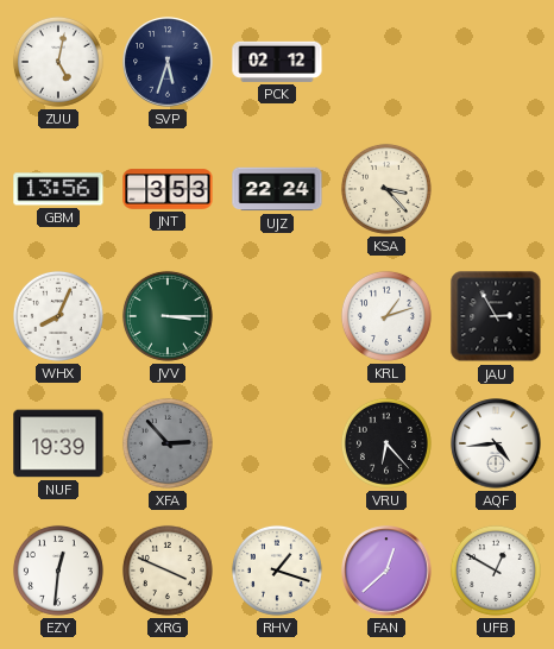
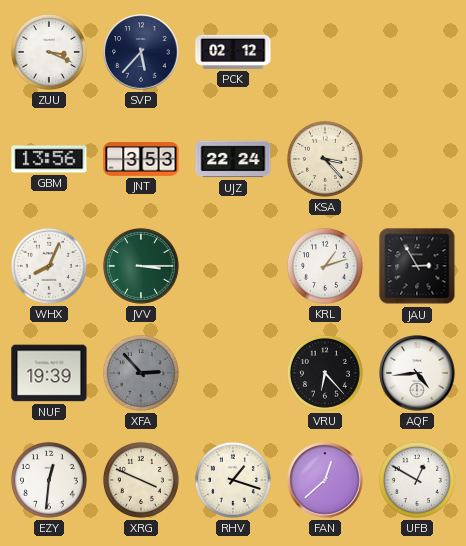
ZUU: 5:02 -> 3:19 (49, 52)
SVP: 5:33 -> 5:37 (141, 52)
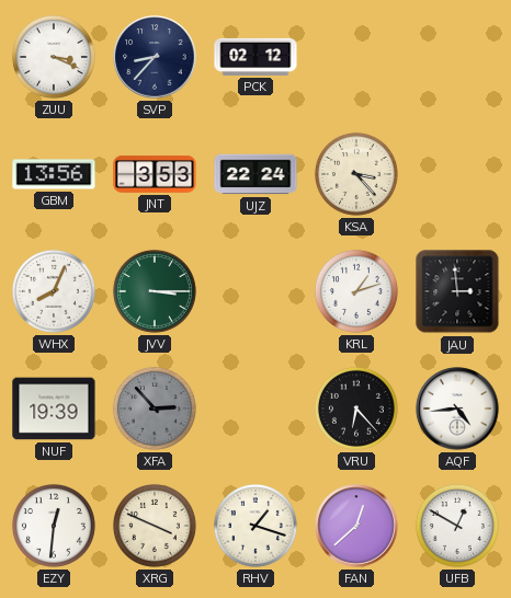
SVP: 5:37 -> 8:37 (155, 57)
JAU: 2:55 -> 2:59 (457, 291)
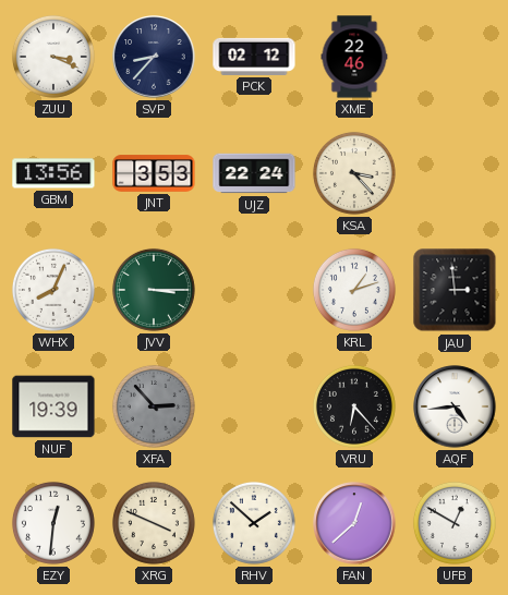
XME: none -> 22:46 (354, 57)
RHV: 1:18 -> 1:52 (254, 523)
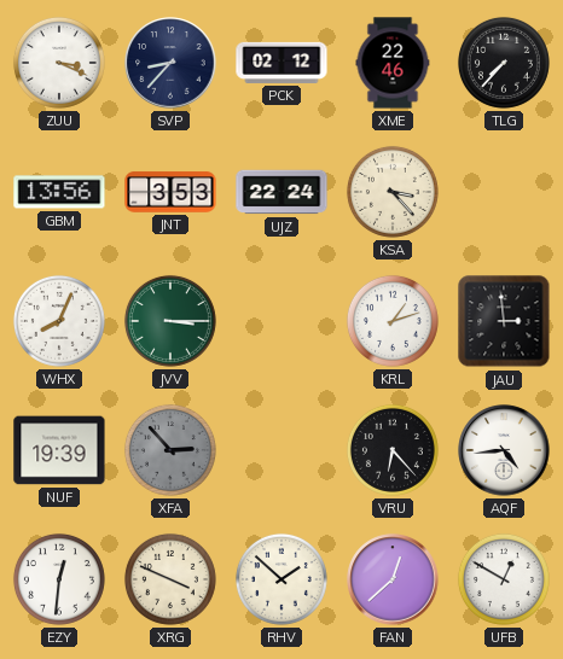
TLG: none -> 7:37 (504, 63)
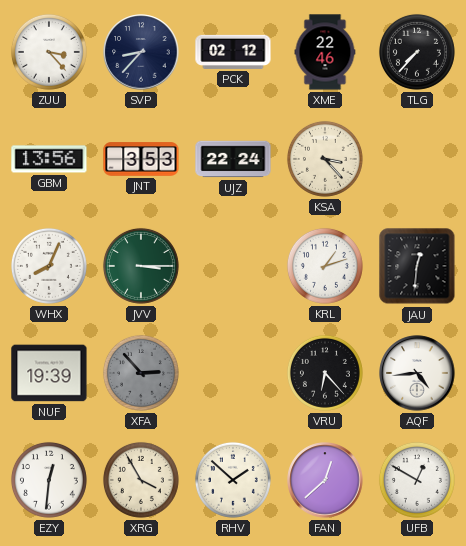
ZUU: 3:19 -> 3:23 (49, 52)
JAU: 2:59 -> 12:31 (417, 266)
XRG: 3:49 -> 3:55 (141, 480)
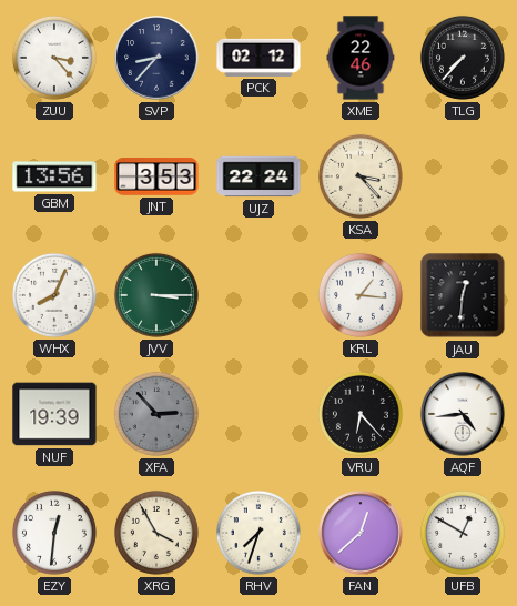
KRL: 1:12 -> 1:16 (361, 295)
RHV: 1:52 -> 7:33 (258, 533)
